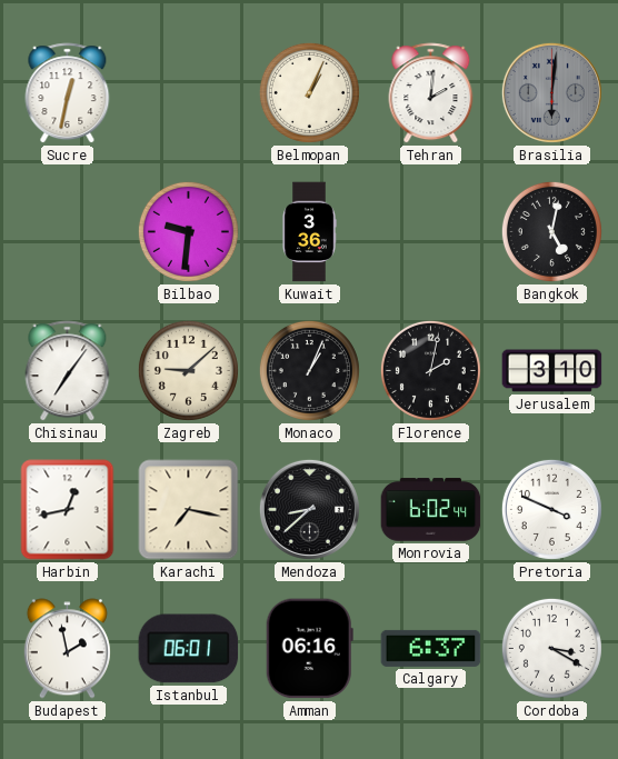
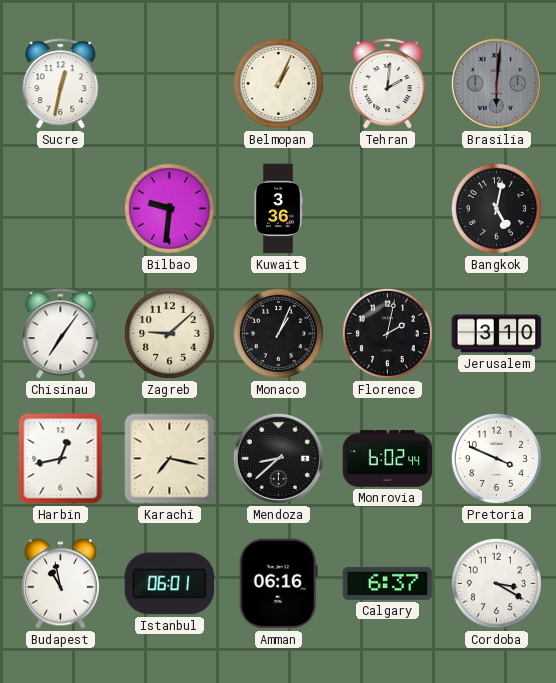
Budapest: 1:58 -> 10:58 (60, 584)
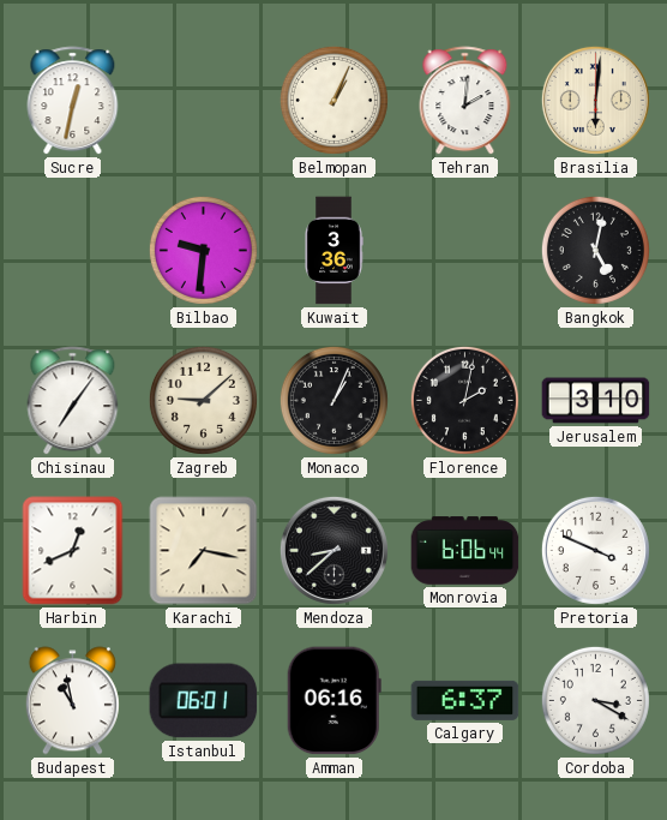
Brasilia dial: grey -> cream (595, 100)
Harbin: 12:43 -> 12:41 (73, 551)
Monrovia: 6:02 -> 6:06 (465, 551)
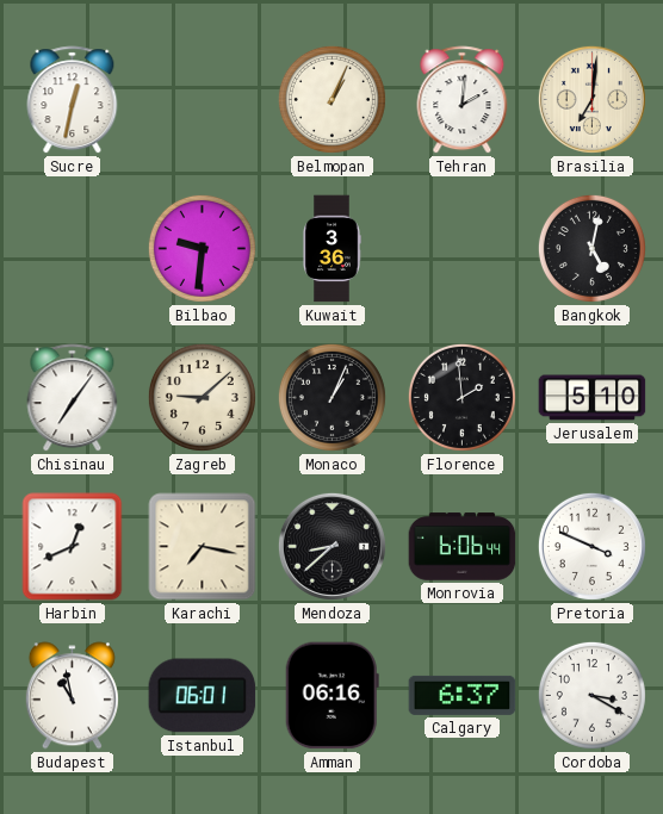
Brasilia: 6:01 -> 7:01 (591, 99)
Florence: 2:02 -> 1:59 (461, 397)
Jerusalem: 3:10 -> 5:10 (593, 398)
